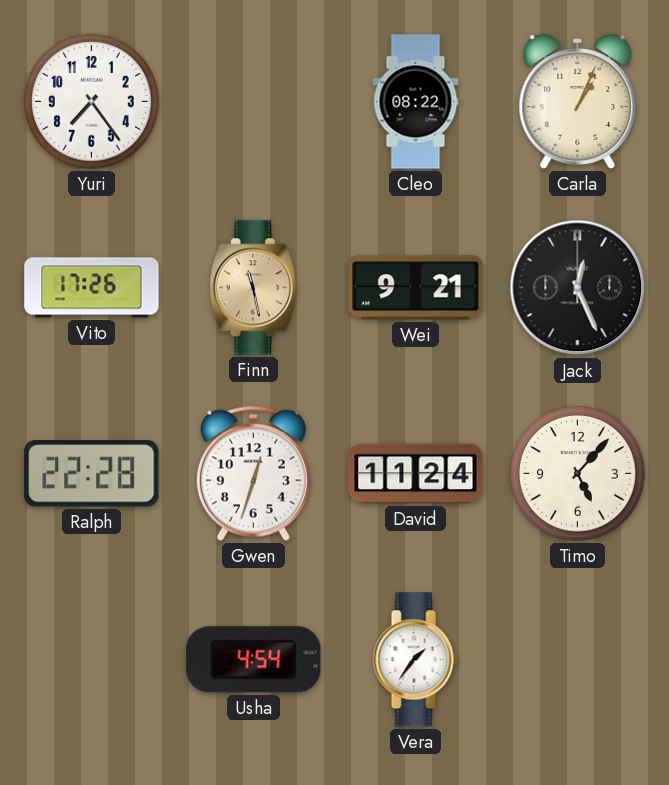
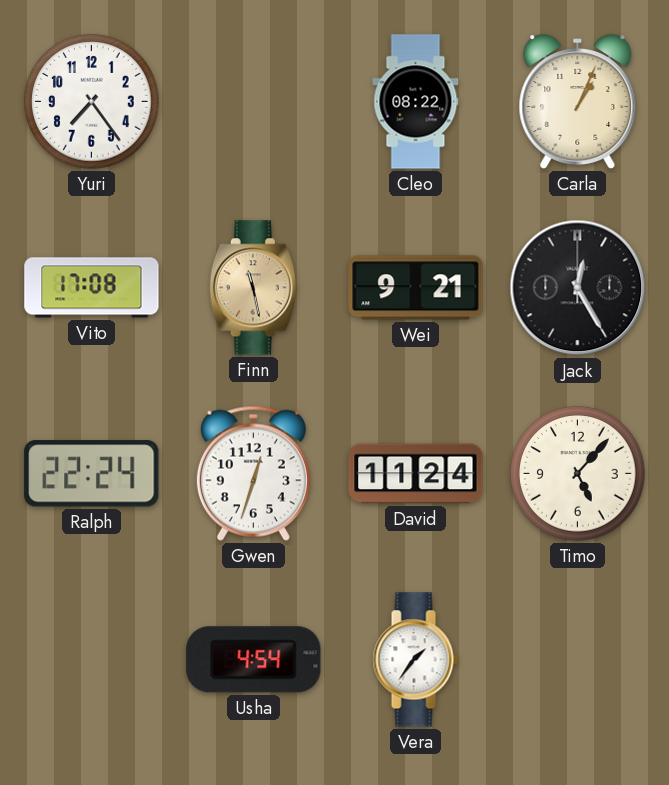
Vito: 17:26 -> 17:08 (92, 288)
Jack: 12:26 -> 12:25 (578, 288)
Ralph: 22:28 -> 22:24 (92, 474)
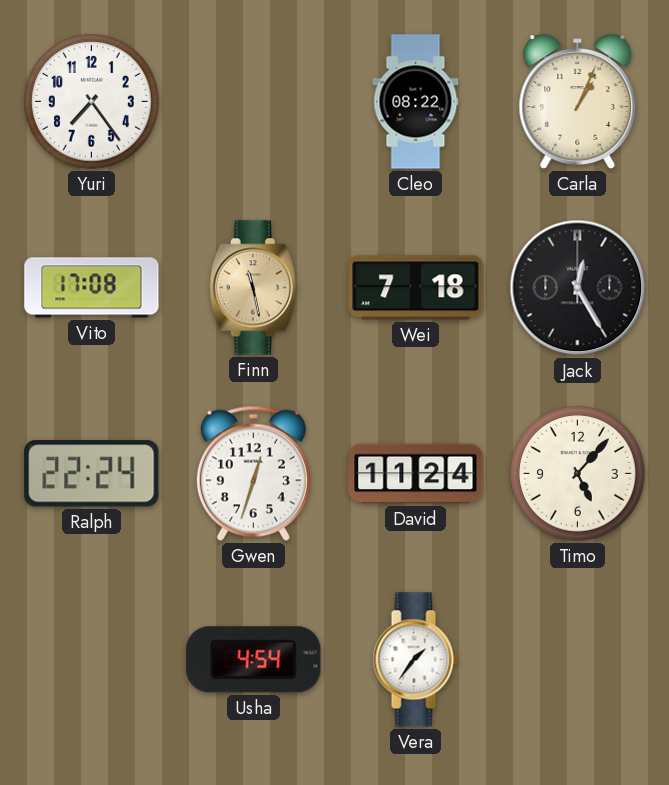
Wei: 9:21 -> 7:18 (416, 288)
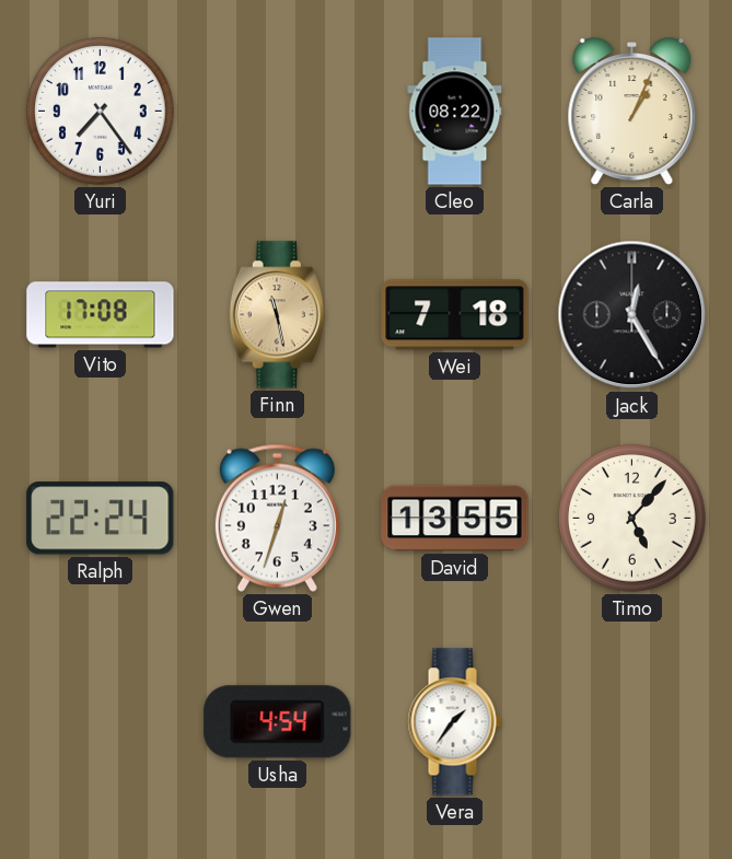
David: 11:24 -> 13:55 (455, 519)
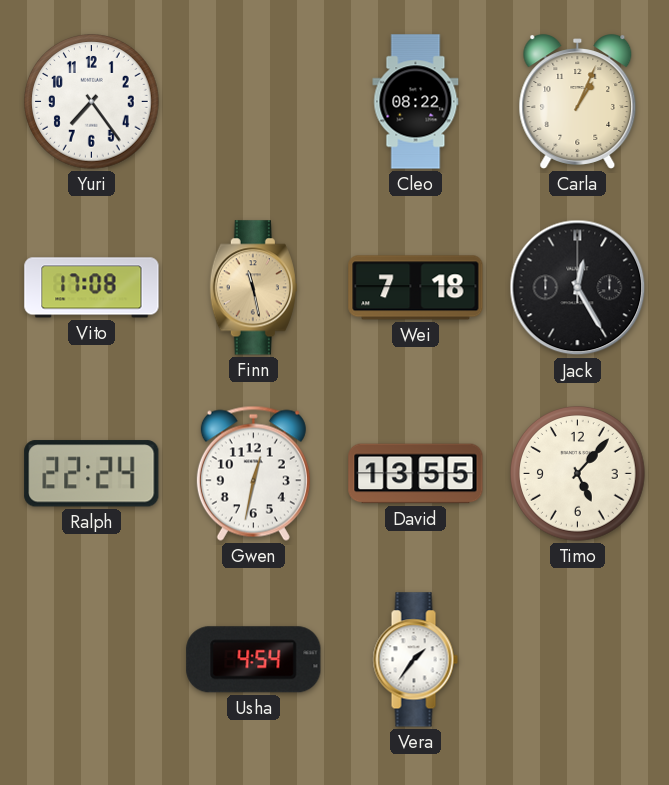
Gwen: 12:33 -> 12:32 (253, 473)
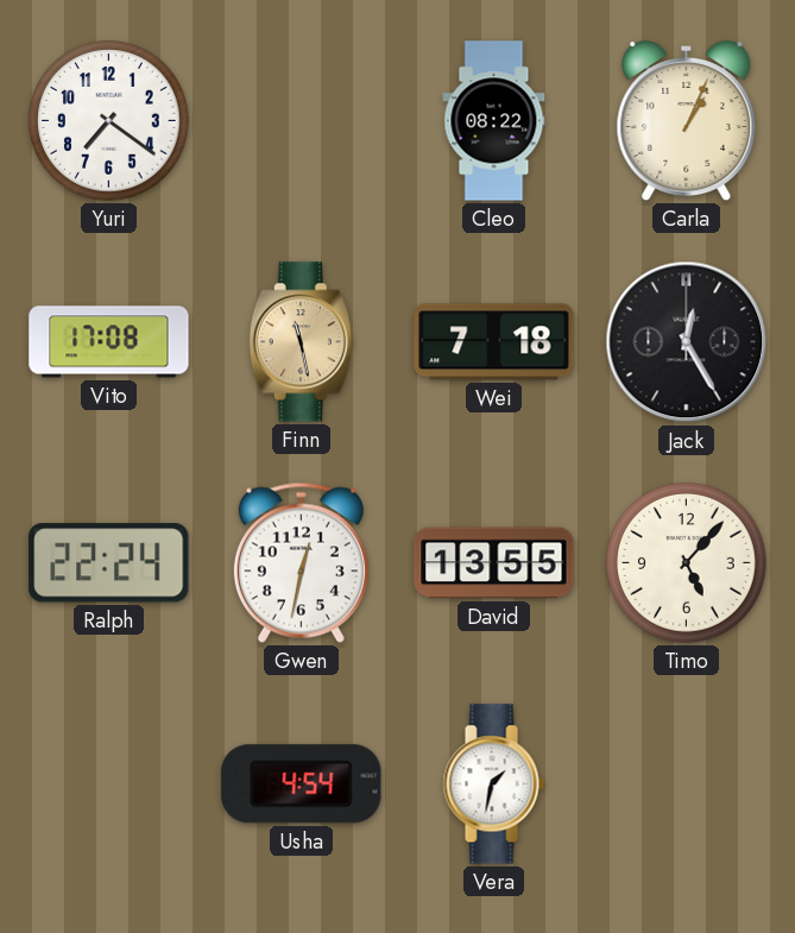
Yuri: 7:24 -> 7:21 (109, 121)
Vera: 1:36 -> 1:32 (493, 784)
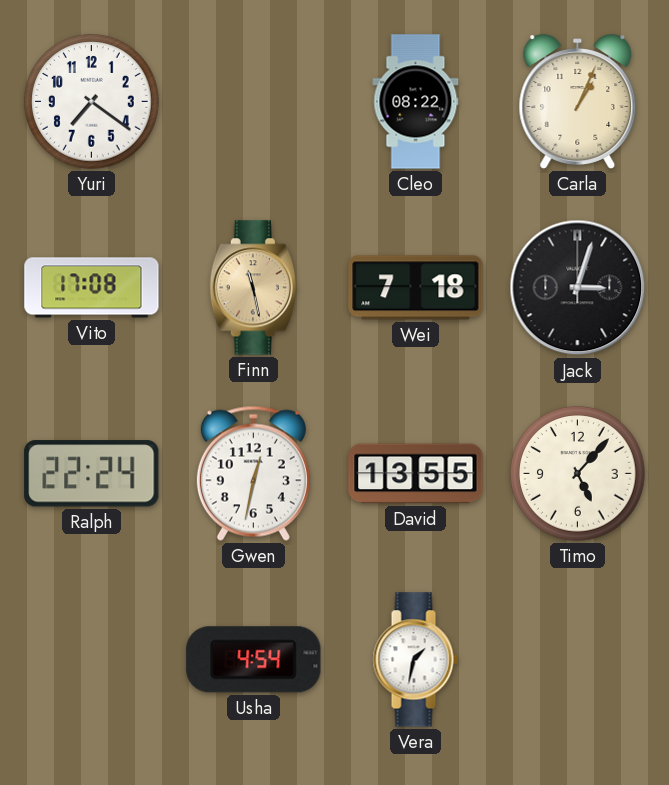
Jack: 12:25 -> 3:03 (578, 288)
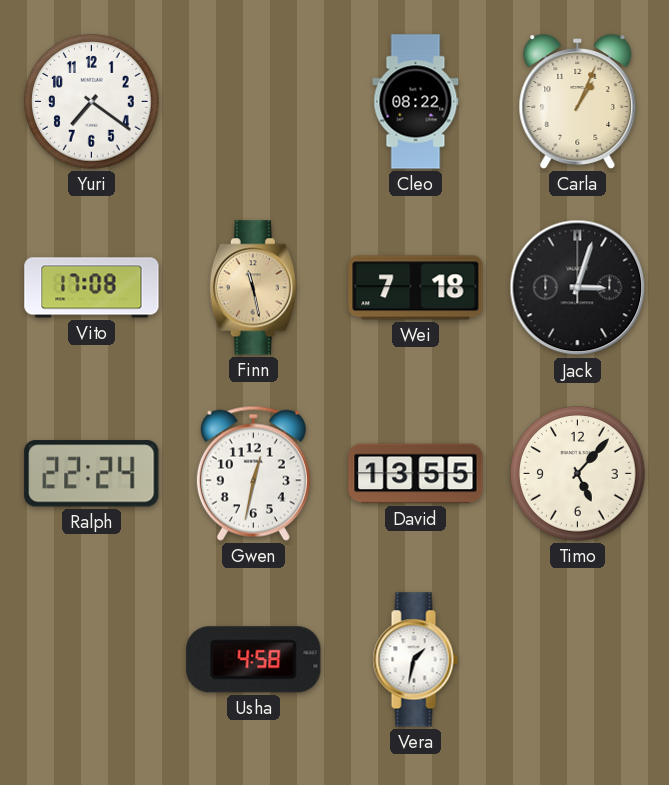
Usha: 4:54 -> 4:58 (254, 660)
